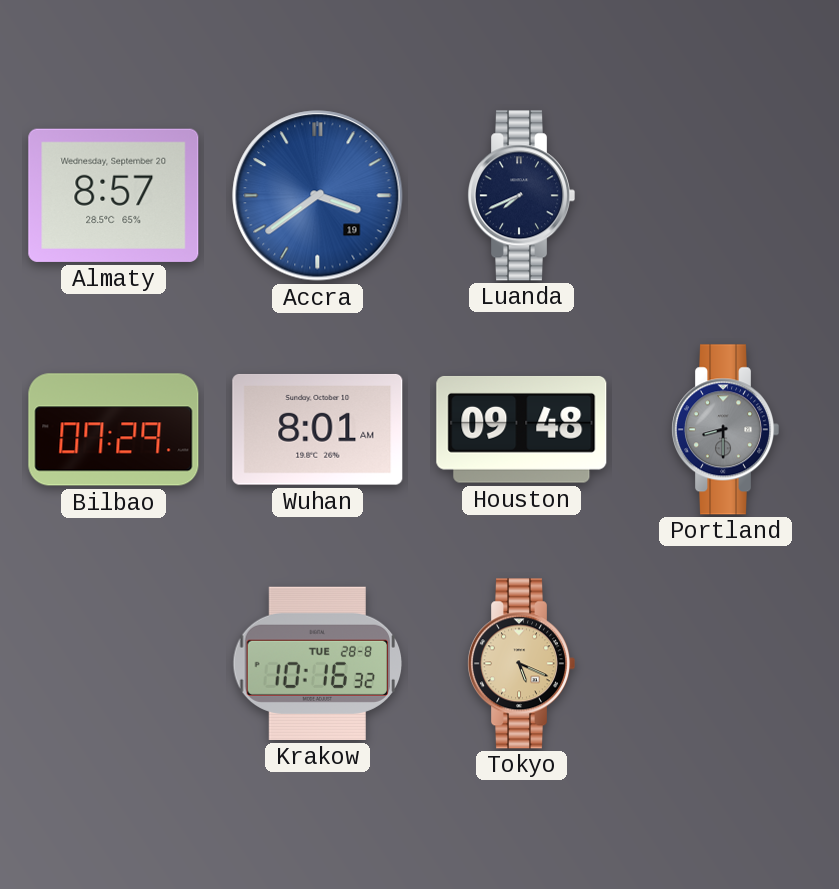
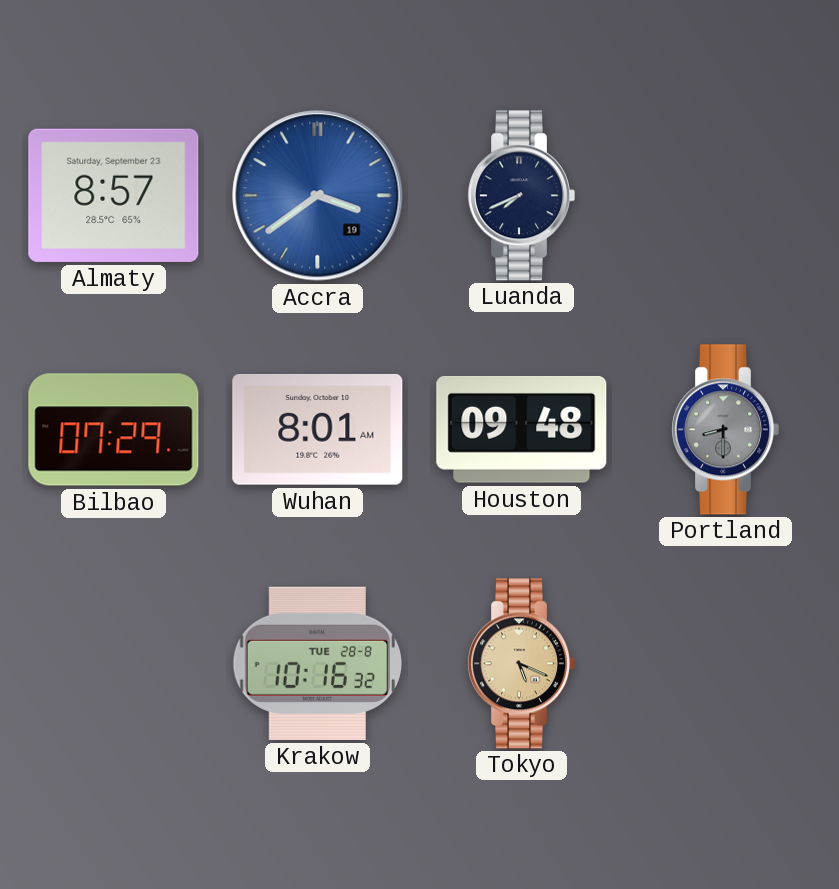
Almaty date: Wednesday, September 20 -> Saturday, September 23 (114, 195)
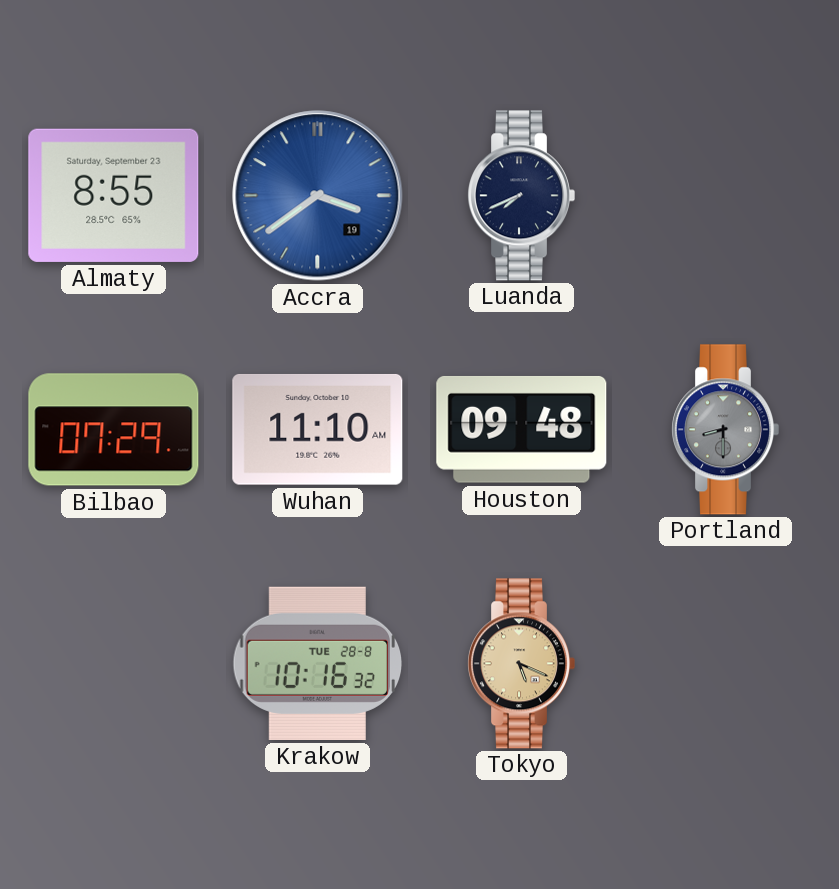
Almaty: 8:57 -> 8:55 (114, 195)
Wuhan: 8:01 -> 11:10 (318, 429)
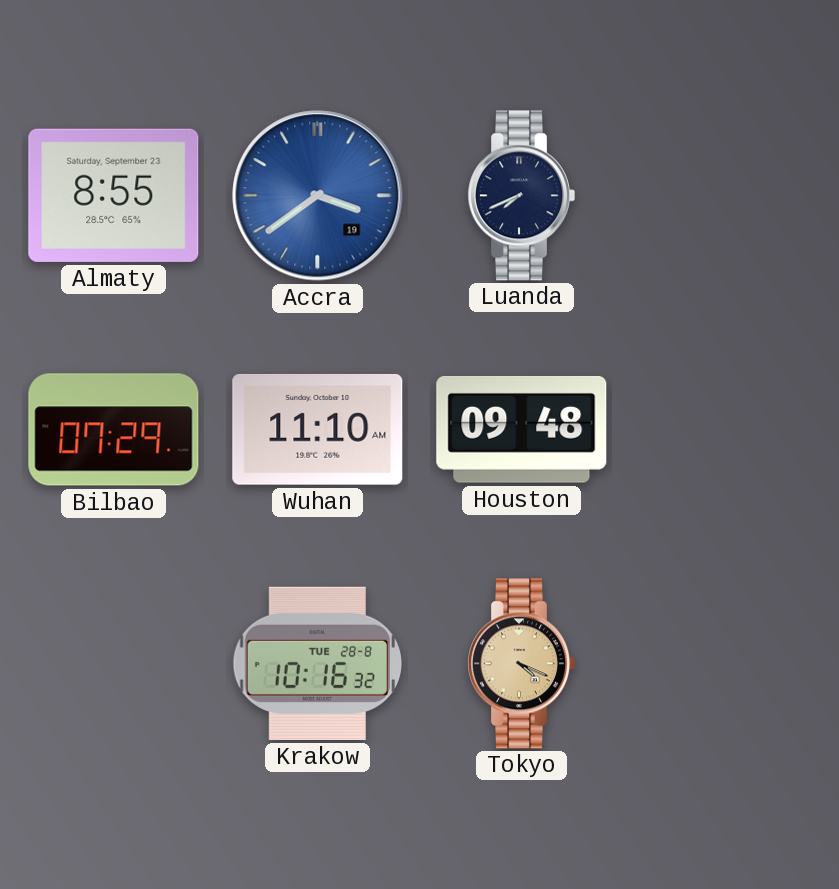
Portland: 8:30 -> none (725, 430)
Tokyo: 5:19 -> 4:19 (521, 664)
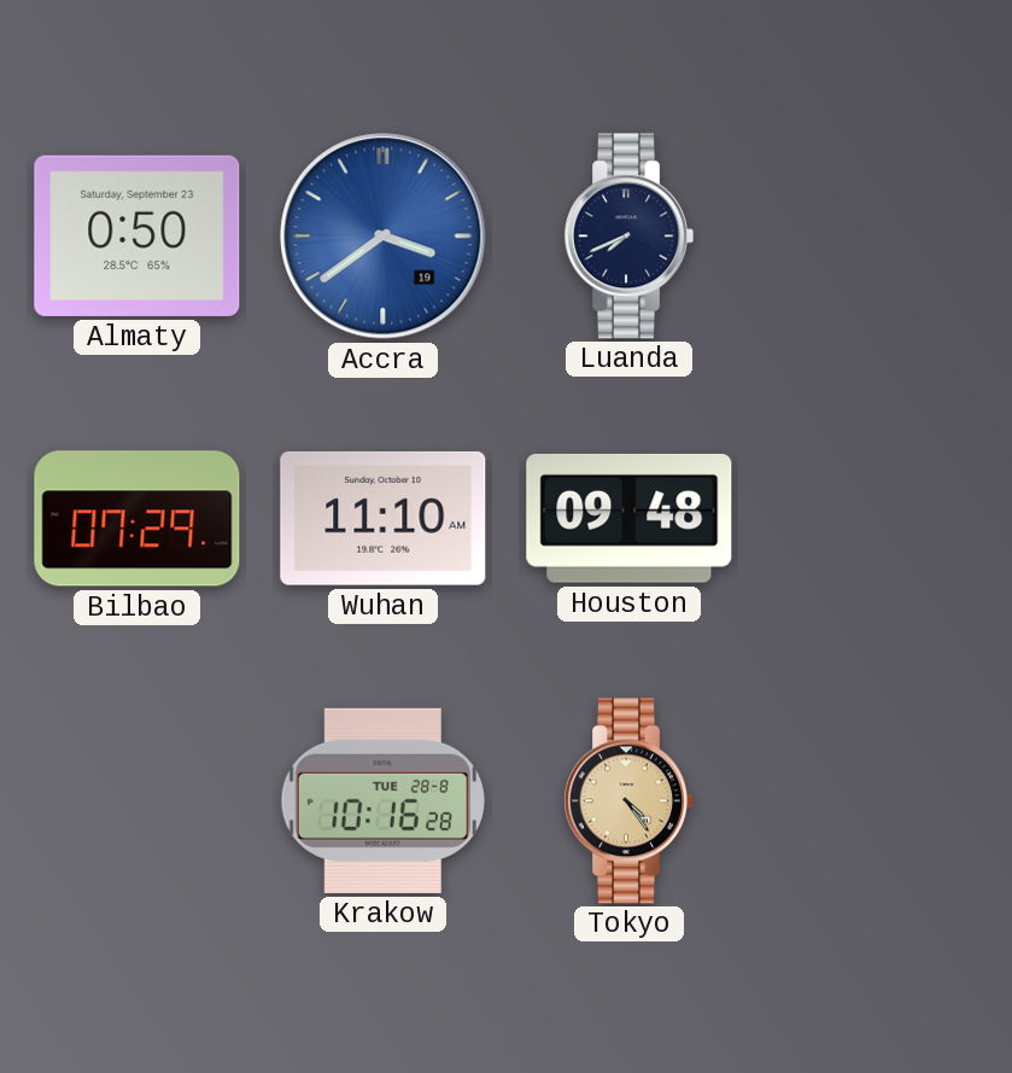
Almaty: 8:55 -> 0:50 (138, 235)
Krakow: 10:16:32 -> 10:16:28 (384, 800)
Tokyo: 4:19 -> 4:24 (628, 801)
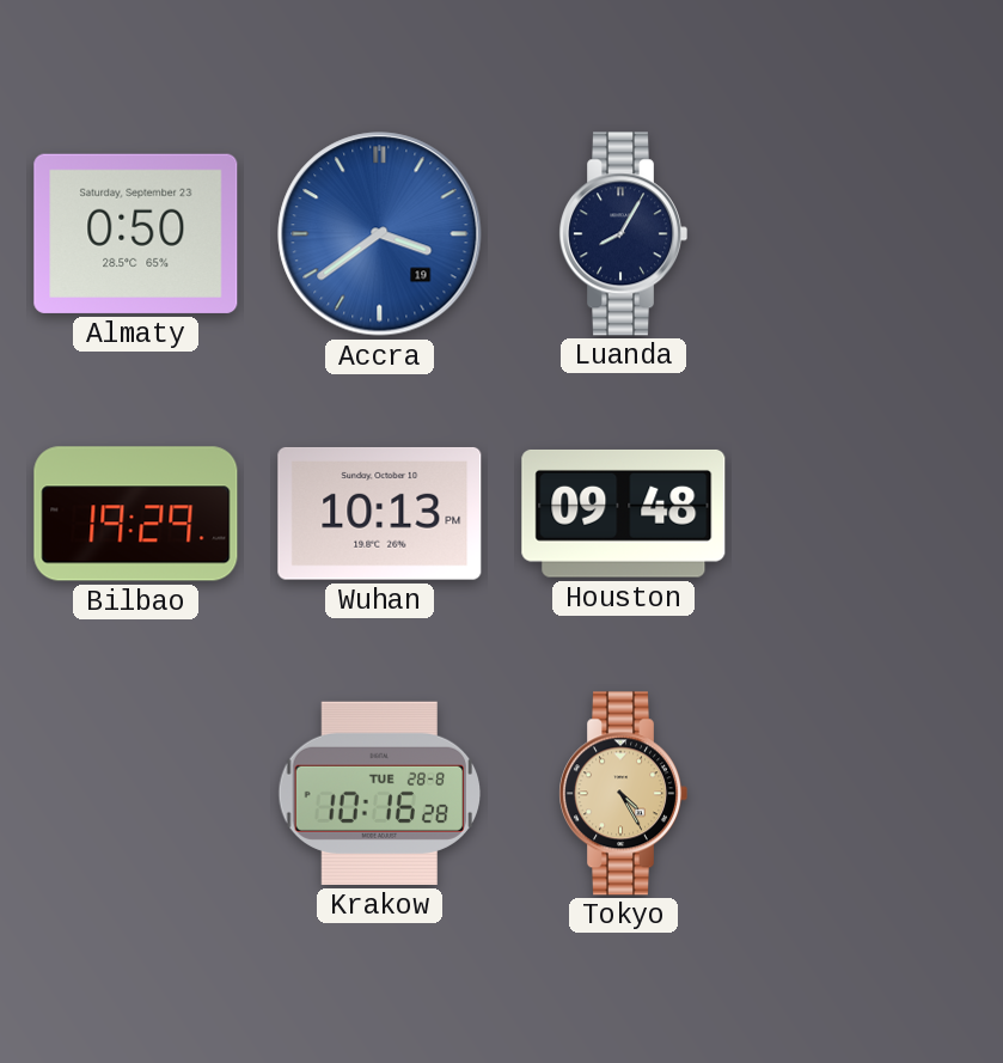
Luanda: 7:41 -> 8:05 (623, 234)
Bilbao: 07:29 -> 19:29 (136, 514)
Wuhan: 11:10 -> 10:13 (380, 513)
Tokyo: 4:24 -> 4:25 (623, 794)
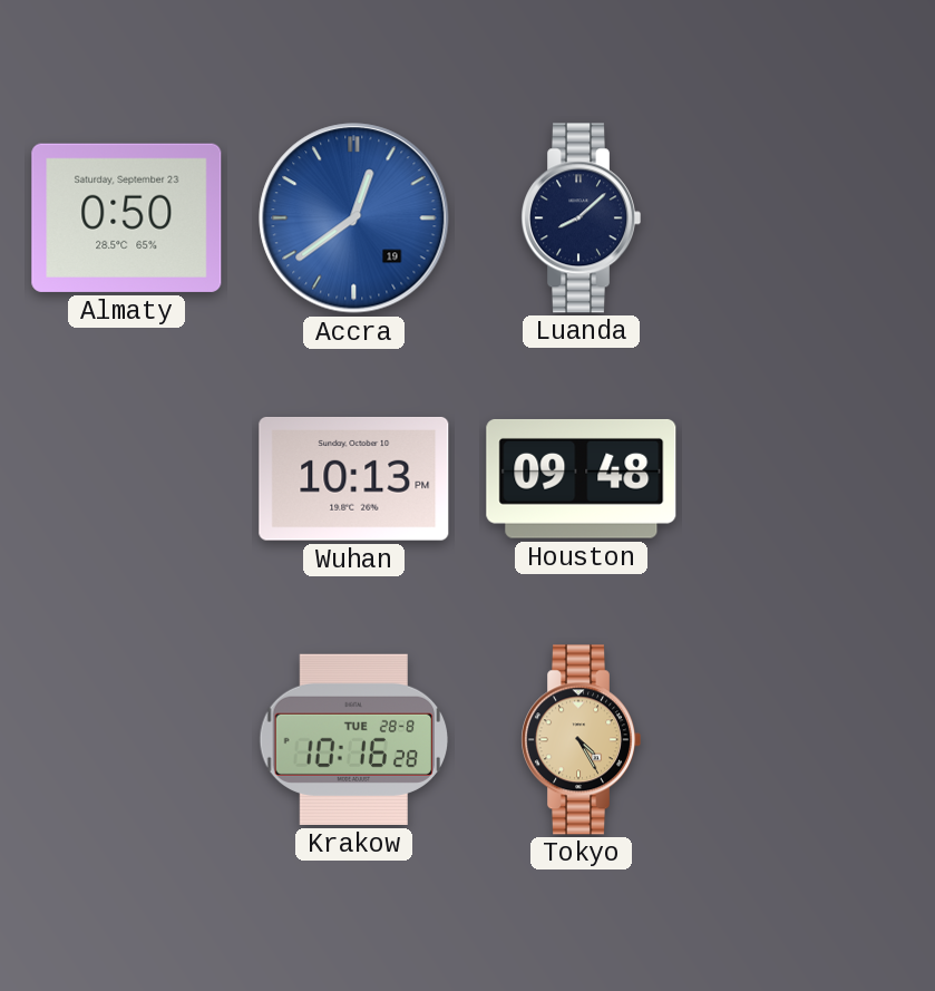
Accra: 3:39 -> 12:39 (354, 218)
Luanda: 8:05 -> 8:08 (581, 218)
Bilbao: 19:29 -> none (136, 514)
